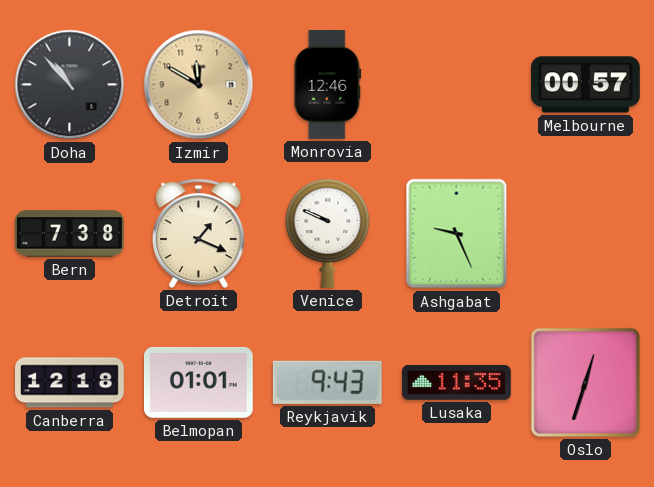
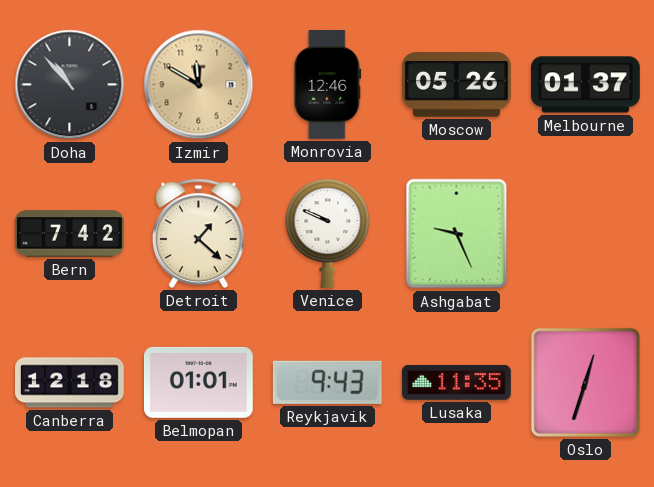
Moscow: none -> 05:26 (457, 85)
Melbourne: 00:57 -> 01:37 (586, 85)
Bern: 7:38 -> 7:42 (70, 234)
Detroit: 1:19 -> 1:22 (199, 233)
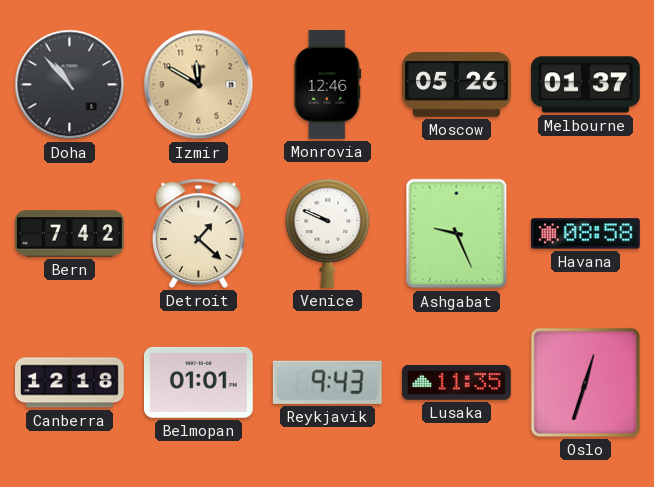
Havana: none -> 08:58 (586, 234)
